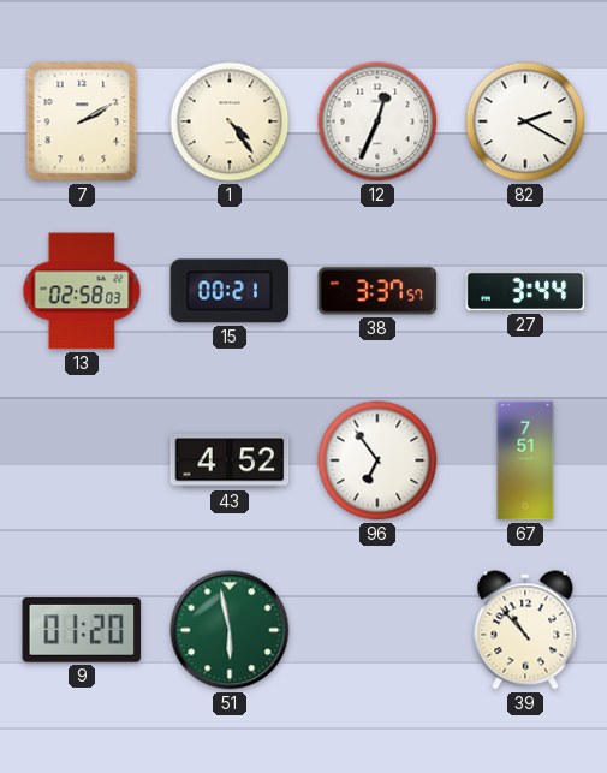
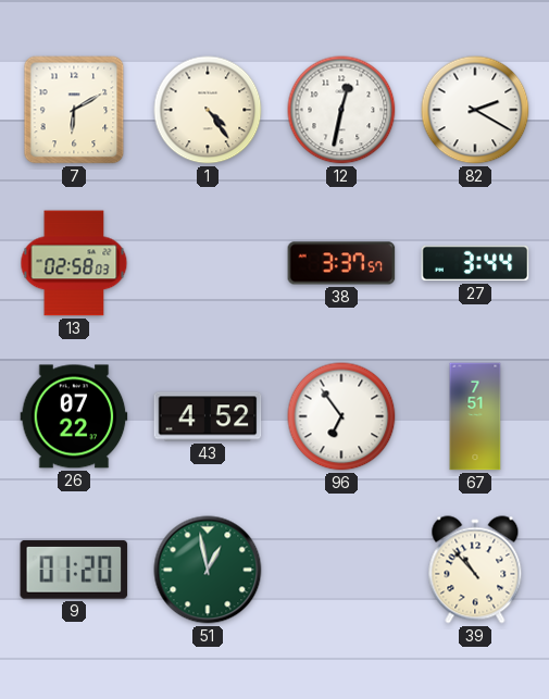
7: 2:10 -> 6:10 (74, 110)
12: 12:34 -> 12:32 (341, 110)
15: 00:21 -> none (230, 291)
26: none -> 07:22 (74, 416)
51: 5:58 -> 12:58 (208, 570)
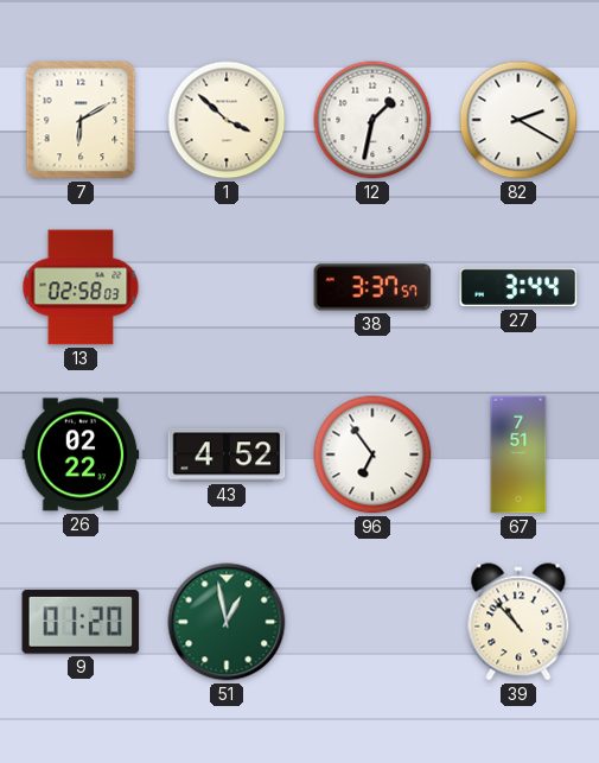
1: 4:24 -> 3:52 (227, 120)
12: 12:32 -> 1:32 (372, 120)
26: 07:22 -> 02:22 (81, 454)
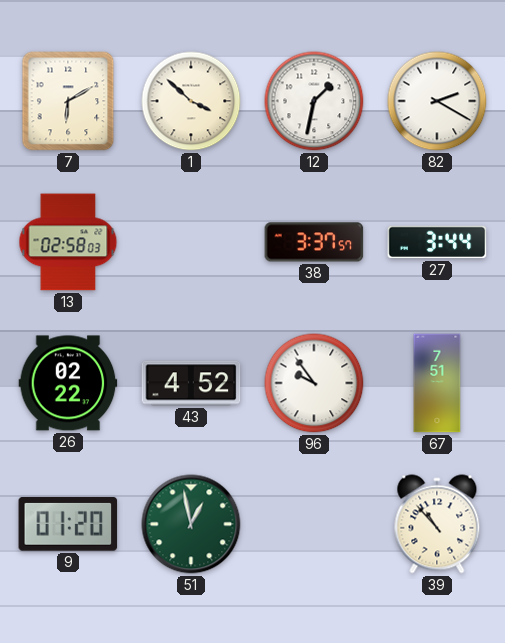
96: 6:54 -> 9:54 (314, 383)
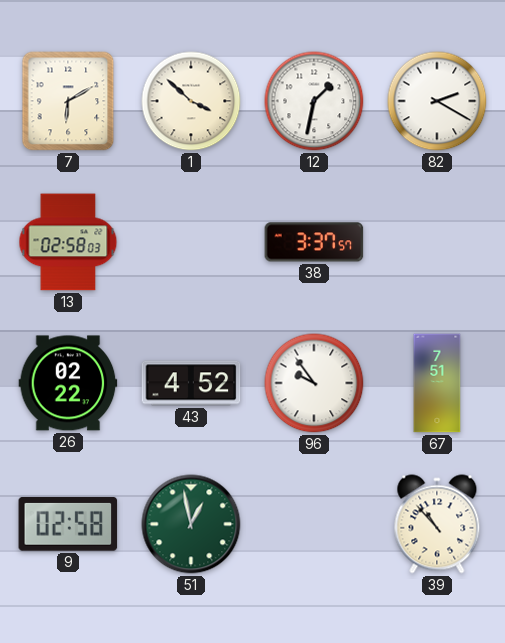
27: 3:44 -> none (437, 242)
9: 01:20 -> 02:58 (68, 524)
